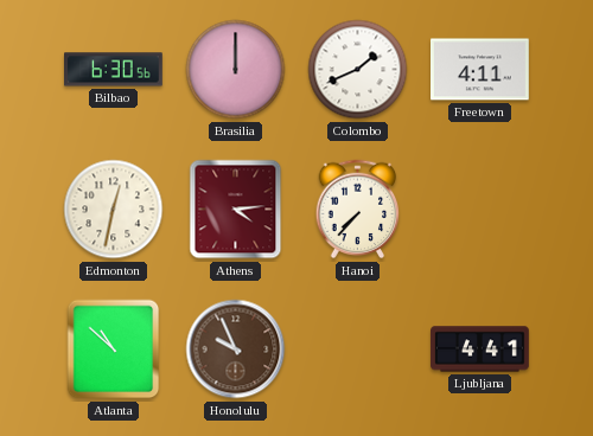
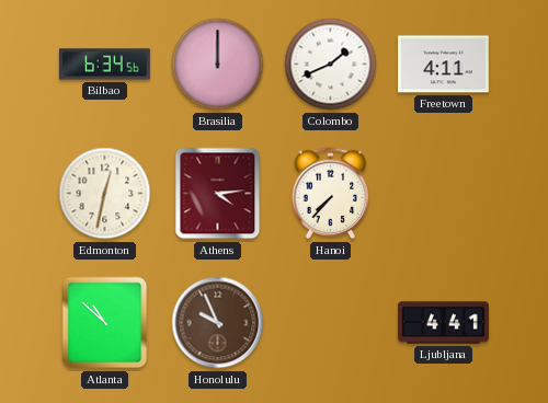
Bilbao: 6:30 -> 6:34 (105, 65)
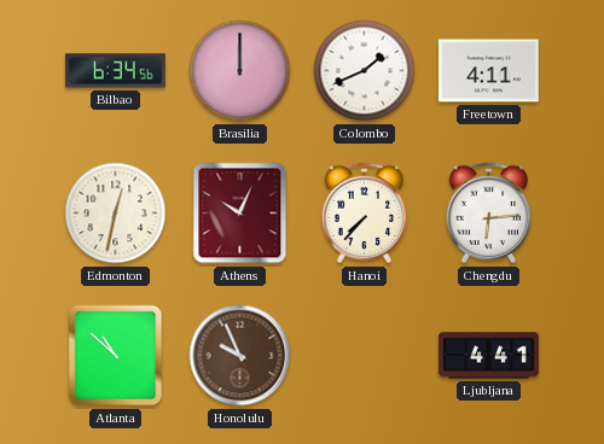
Athens: 4:14 -> 10:04 (240, 214)
Chengdu: none -> 6:14 (489, 214)
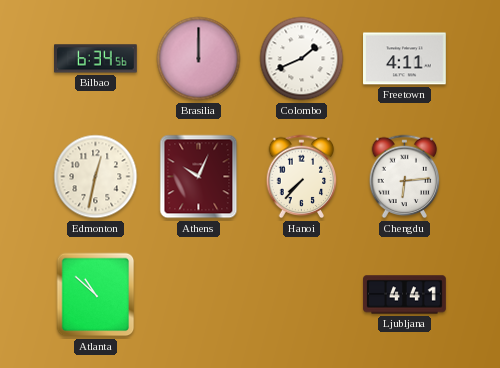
Honolulu: 9:56 -> none (240, 356)
